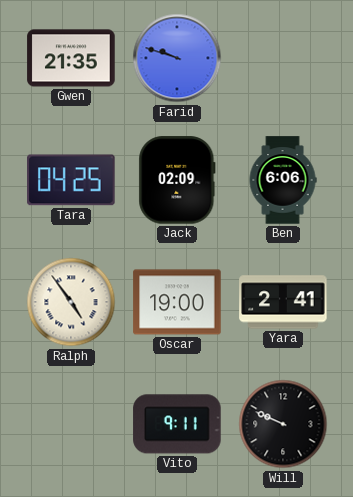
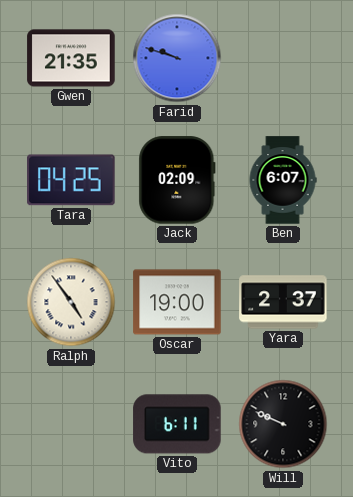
Ben: 6:06 -> 6:07 (283, 180)
Yara: 2:41 -> 2:37 (283, 302)
Vito: 9:11 -> 6:11 (177, 424)
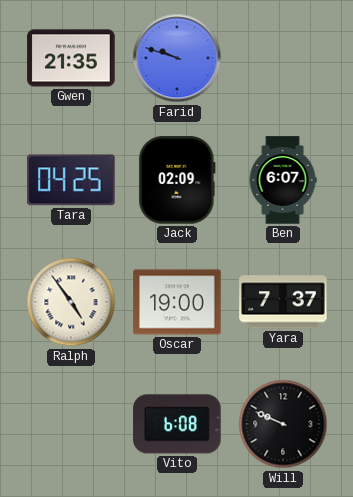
Yara: 2:37 -> 7:37 (283, 302)
Vito: 6:11 -> 6:08 (177, 424)
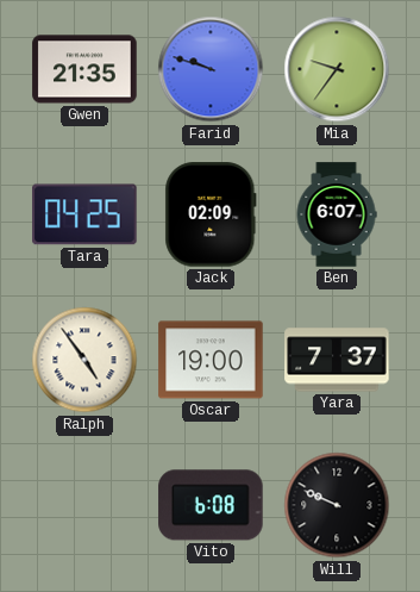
Mia: none -> 9:36 (337, 69)
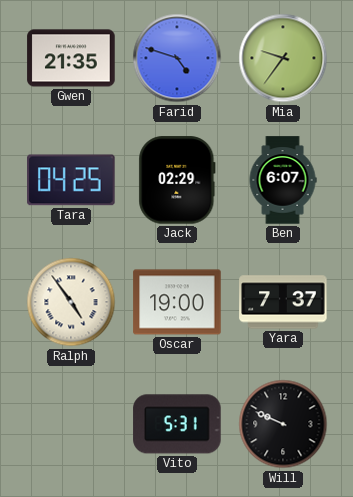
Farid: 9:48 -> 4:48 (177, 58)
Jack: 02:09 -> 02:29 (177, 180)
Vito: 6:08 -> 5:31 (177, 424)
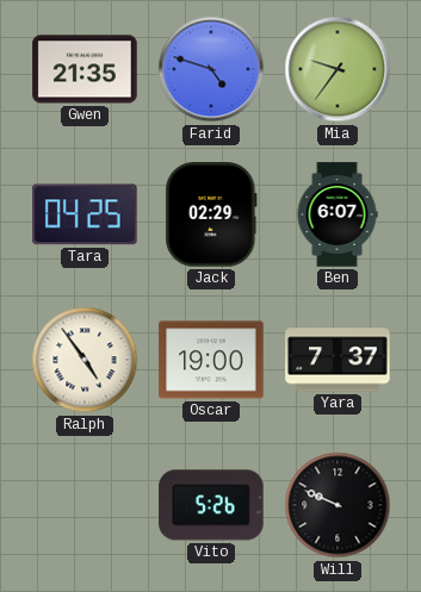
Vito: 5:31 -> 5:26 (211, 505)
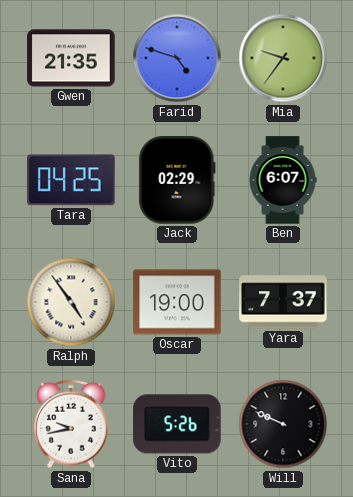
Sana: none -> 9:43 (71, 424)
